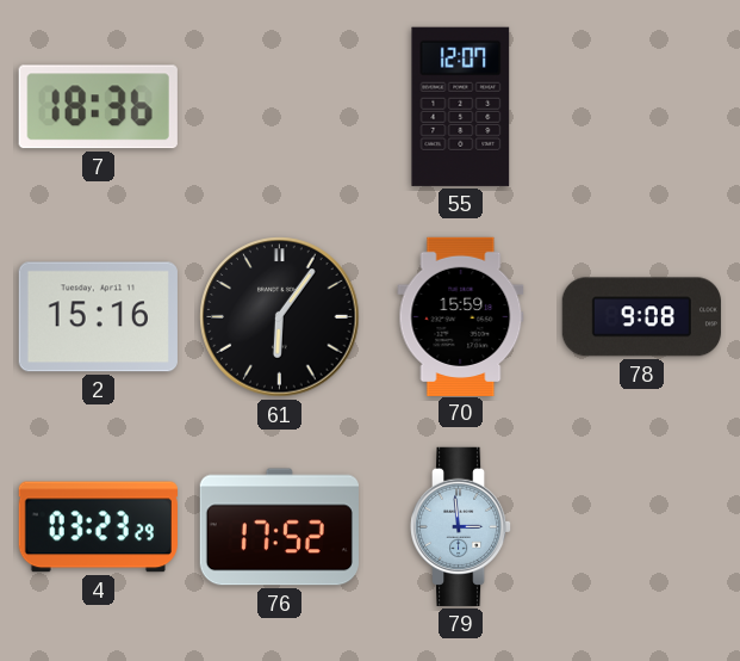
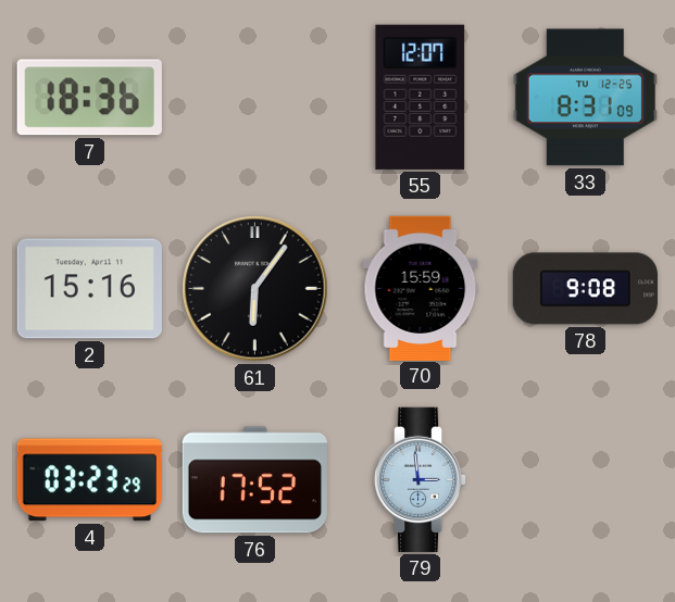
33: none -> 8:31 (585, 98)
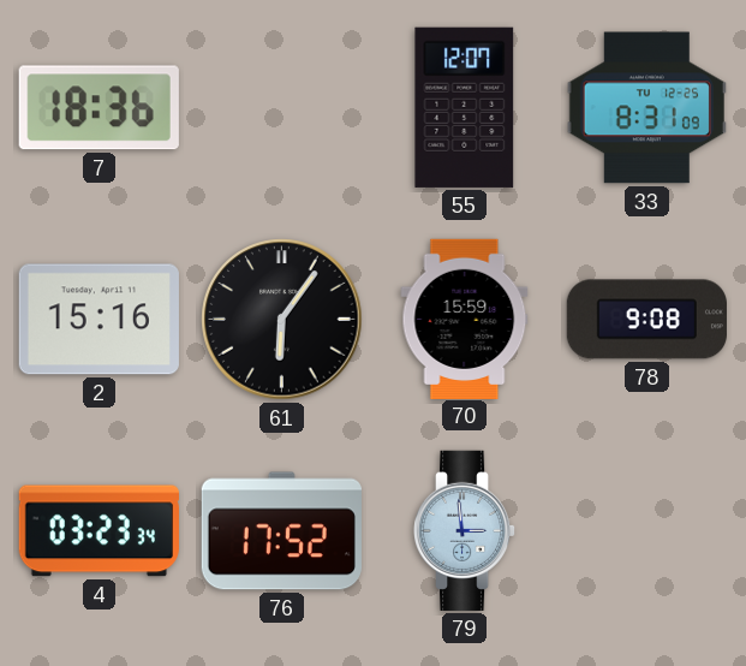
4: 03:23:29 -> 03:23:34 (99, 531)
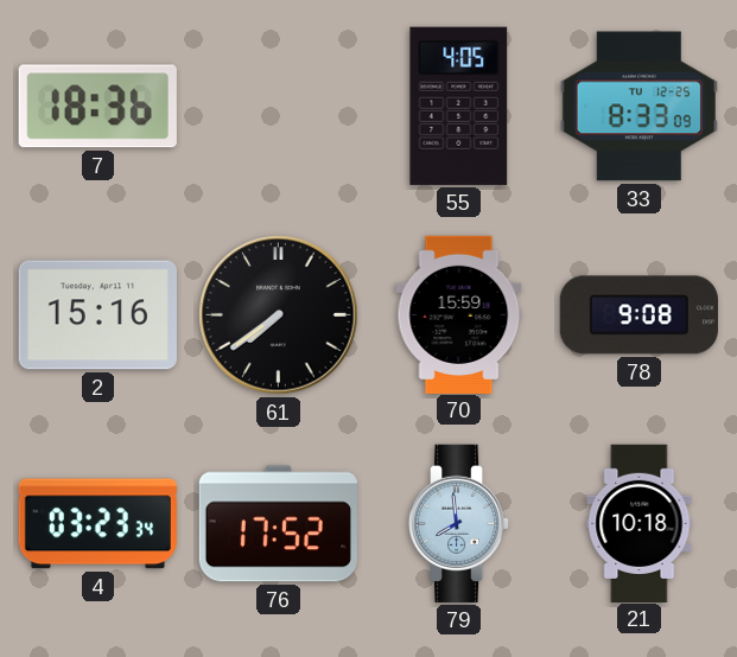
55: 12:07 -> 4:05 (459, 106)
33: 8:31 -> 8:33 (638, 107)
61: 6:06 -> 7:39 (279, 315)
79: 2:59 -> 7:59 (459, 523)
21: none -> 10:18 (640, 523)
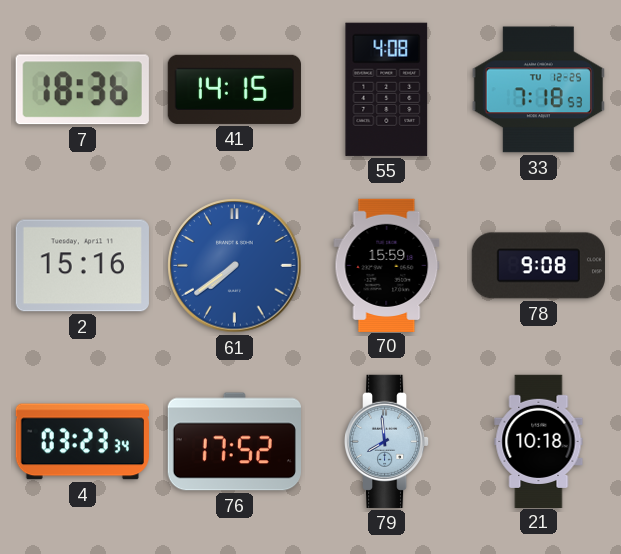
41: none -> 14:15 (234, 89)
55: 4:05 -> 4:08 (387, 89)
33: 8:33 -> 7:18 (538, 90)
61 dial: black -> blue (235, 266)
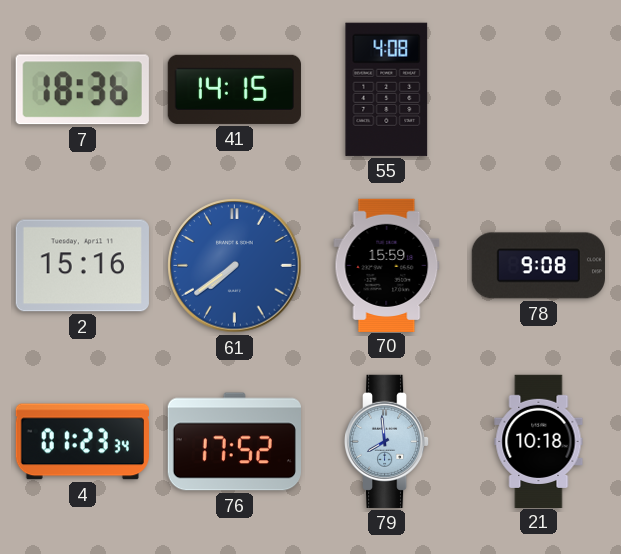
33: 7:18 -> none (538, 90)
4: 03:23 -> 01:23 (82, 442)
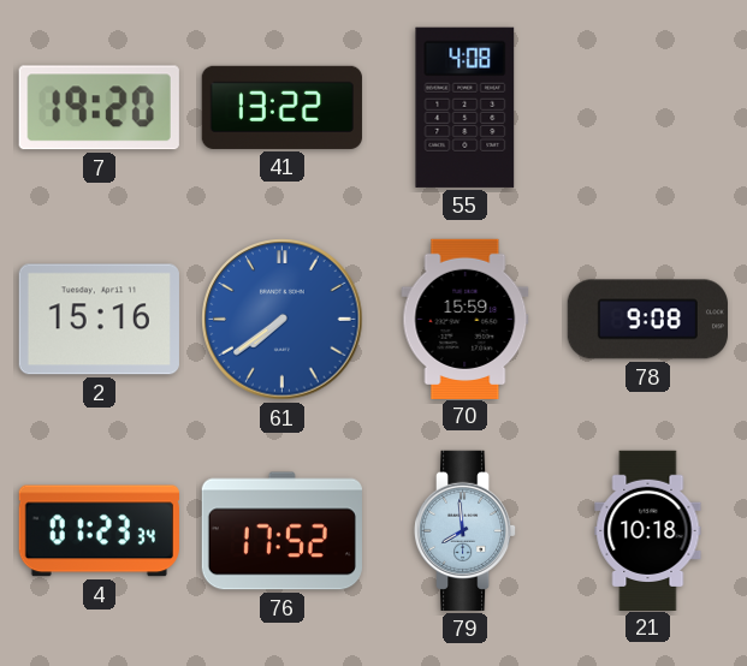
7: 18:36 -> 19:20 (99, 108)
41: 14:15 -> 13:22 (281, 107)
